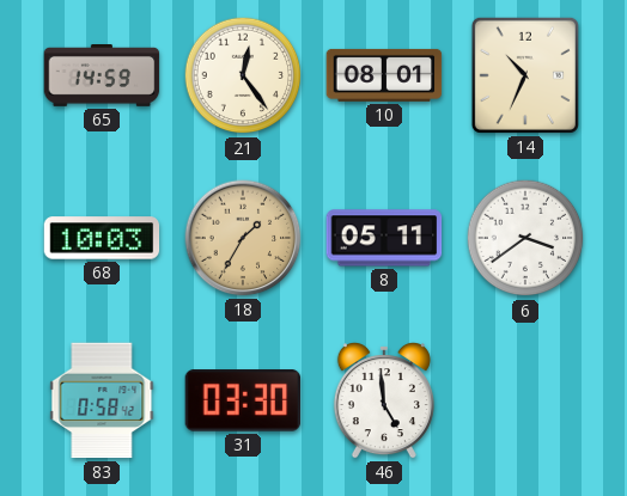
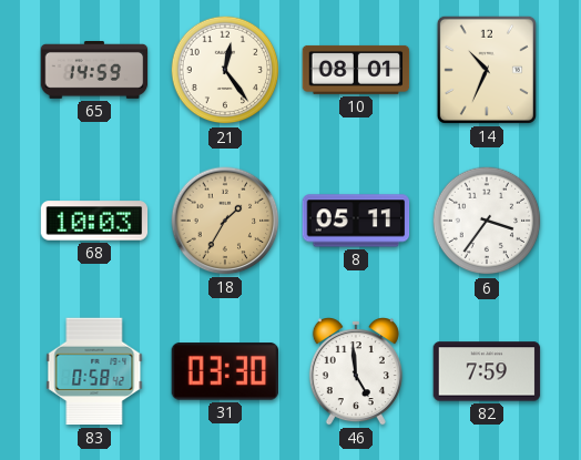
6: 3:39 -> 3:36 (487, 221)
82: none -> 7:59 (487, 371)
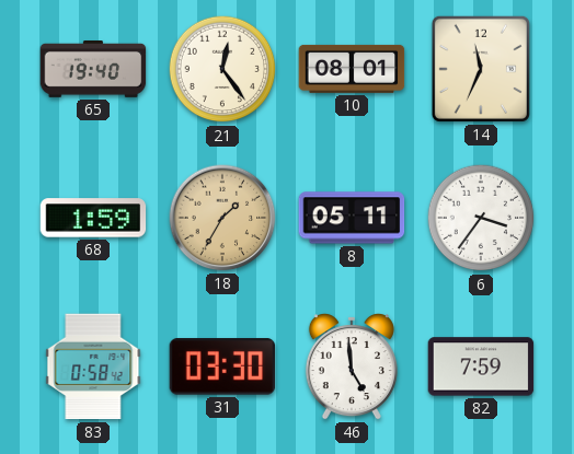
65: 14:59 -> 19:40 (93, 70)
14: 10:34 -> 11:34 (481, 69)
68: 10:03 -> 1:59 (93, 218)
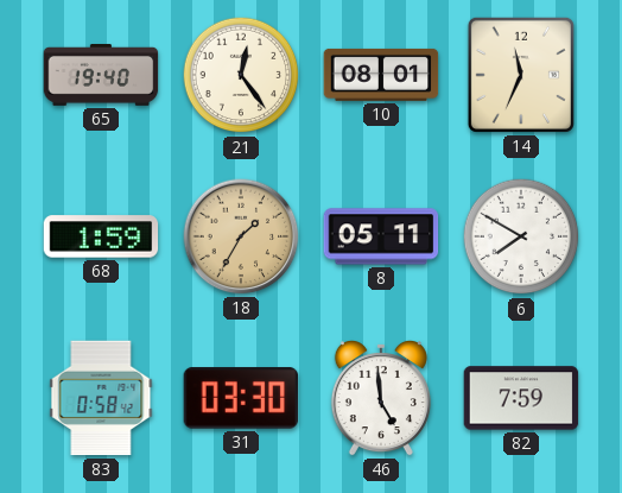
6: 3:36 -> 7:50 (521, 236)
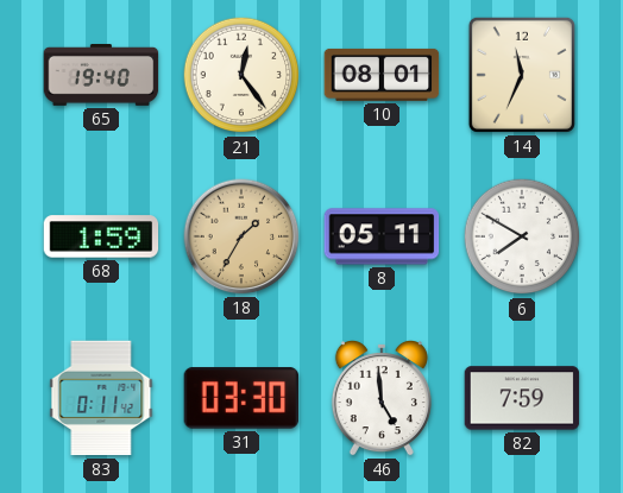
83: 0:58 -> 0:11 (101, 398)
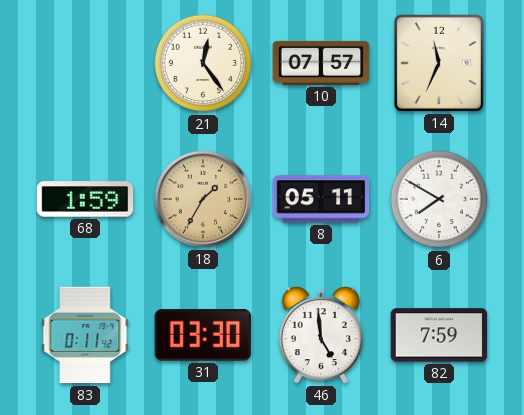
65: 19:40 -> none (101, 76)
10: 08:01 -> 07:57 (321, 63)
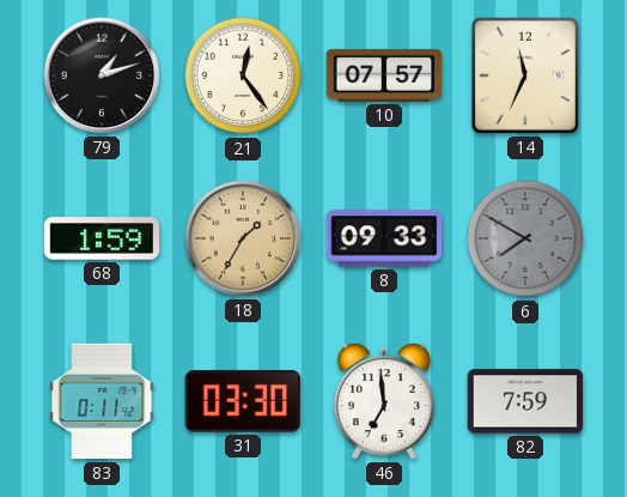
79: none -> 1:12 (102, 75)
8: 05:11 -> 09:33 (384, 238)
6 dial: white -> grey (525, 238)
46: 4:59 -> 6:59 (384, 402)
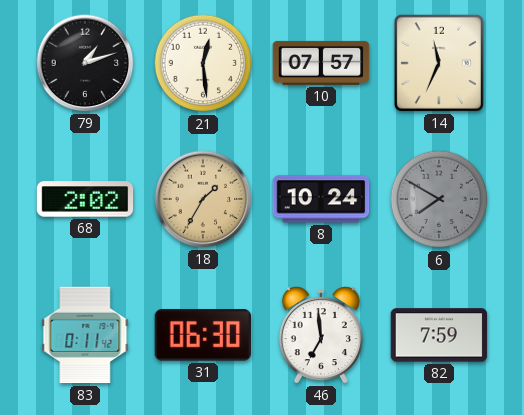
21: 12:24 -> 12:29 (203, 63)
68: 1:59 -> 2:02 (85, 199)
8: 09:33 -> 10:24 (321, 199)
31: 03:30 -> 06:30 (203, 335)
